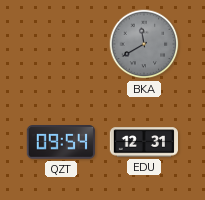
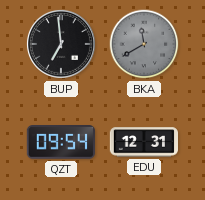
BUP: none -> 6:59 (61, 44)
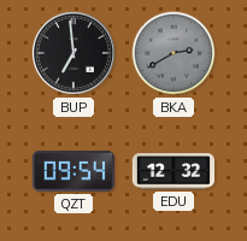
BKA: 11:40 -> 2:40 (174, 53)
EDU: 12:31 -> 12:32 (172, 171)
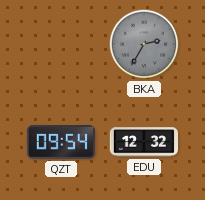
BUP: 6:59 -> none (73, 53)
BKA: 2:40 -> 2:35 (144, 44)
